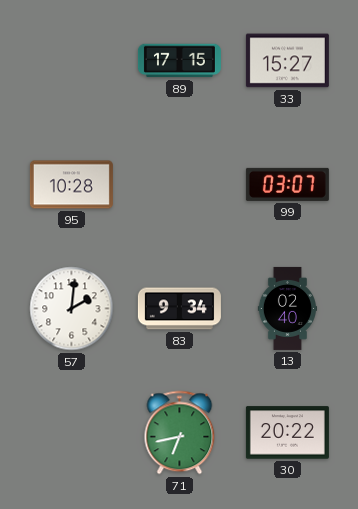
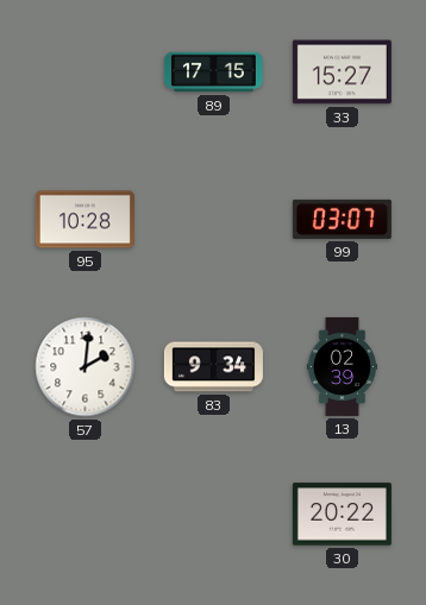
13: 02:40 -> 02:39 (342, 366)
71: 6:43 -> none (180, 433)
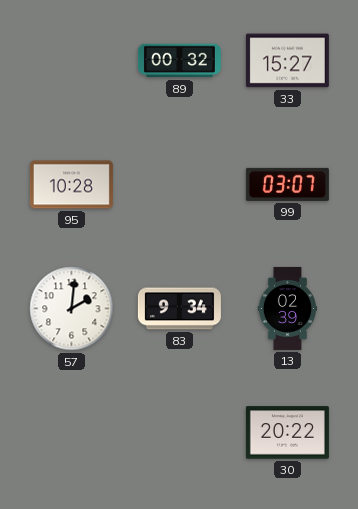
89: 17:15 -> 00:32 (179, 61)
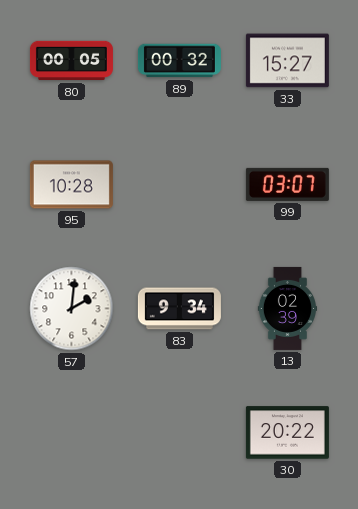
80: none -> 00:05 (71, 61)
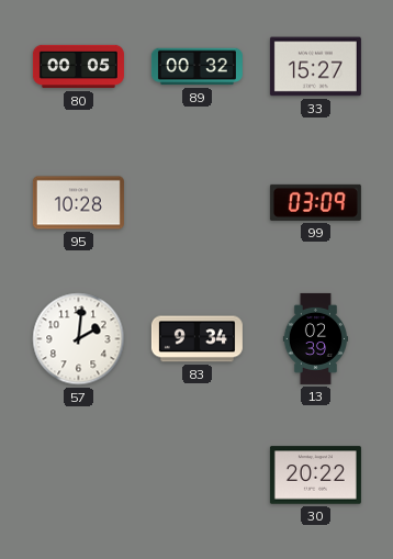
99: 03:07 -> 03:09 (315, 202)
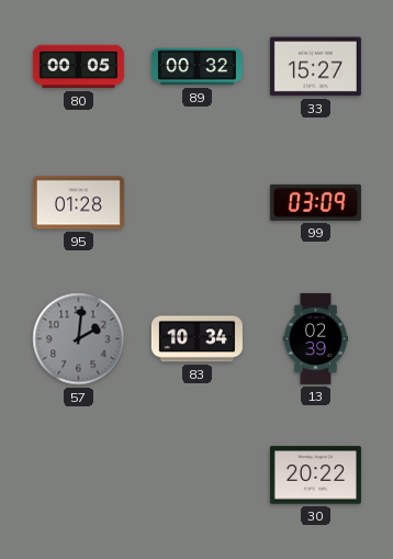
95: 10:28 -> 01:28 (78, 203)
57 dial: white -> grey (79, 339)
83: 9:34 -> 10:34 (196, 339)
